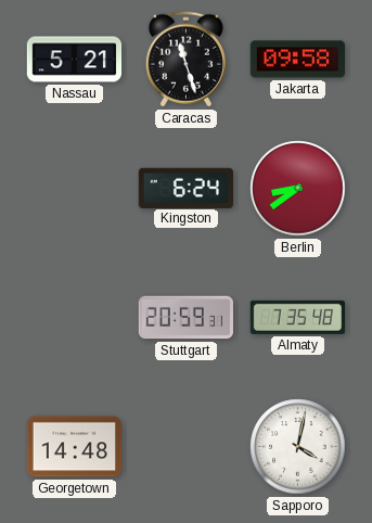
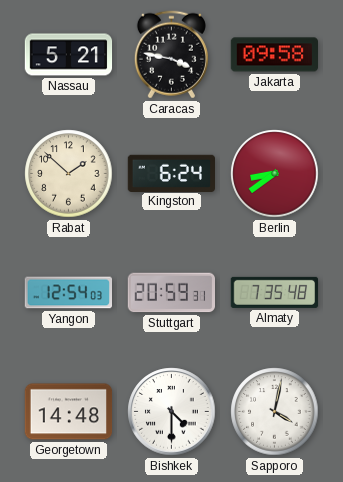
Caracas: 11:27 -> 3:47 (171, 55)
Rabat: none -> 1:52 (69, 174)
Yangon: none -> 12:54 (69, 293)
Bishkek: none -> 4:30 (172, 412)
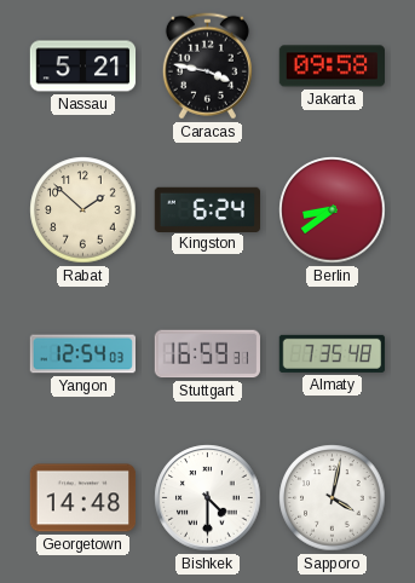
Stuttgart: 20:59 -> 16:59 (207, 354)
